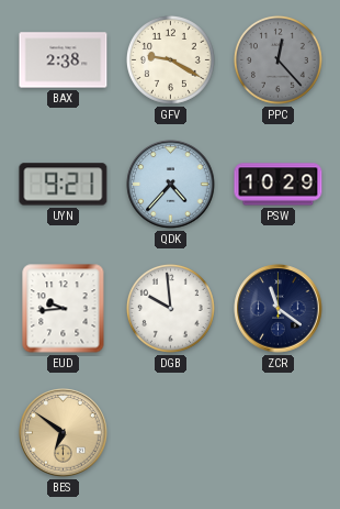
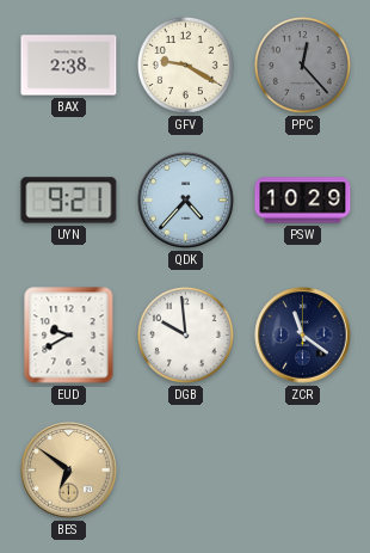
EUD: 9:44 -> 9:40 (69, 336)
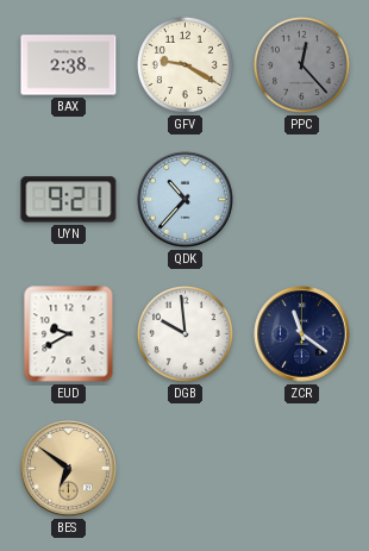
QDK: 4:37 -> 10:37 (186, 200)
PSW: 10:29 -> none (303, 201)
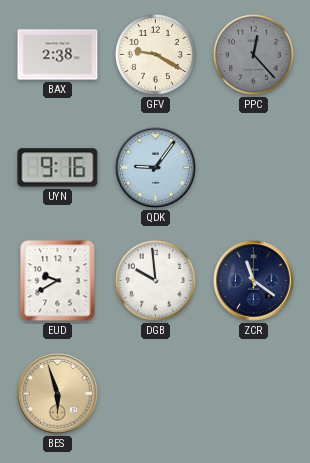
UYN: 9:21 -> 9:16 (58, 168)
QDK: 10:37 -> 9:06 (156, 168)
BES: 6:51 -> 5:57 (58, 394)
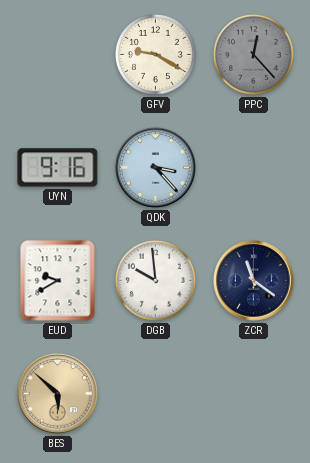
BAX: 2:38 -> none (58, 55)
QDK: 9:06 -> 3:23 (156, 168)
BES: 5:57 -> 5:52 (58, 394)
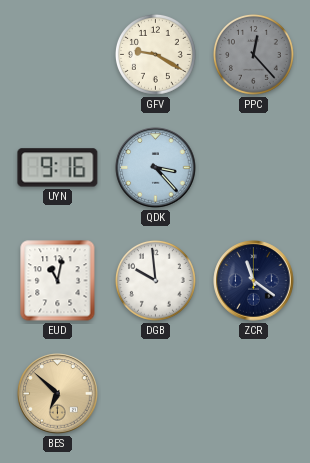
EUD: 9:40 -> 11:02 (58, 281)
BES: 5:52 -> 6:52 (58, 394)
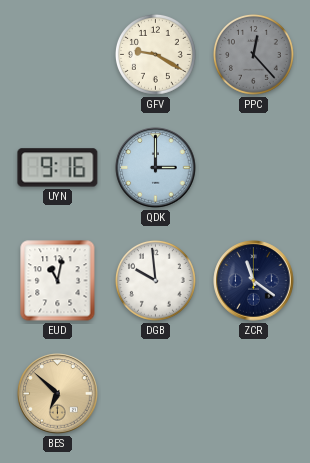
QDK: 3:23 -> 3:00 (156, 168)
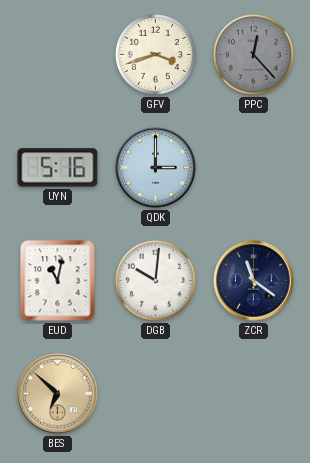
GFV: 9:20 -> 3:42 (155, 54)
UYN: 9:16 -> 5:16 (58, 168)
DGB: 9:59 -> 10:01 (155, 280)
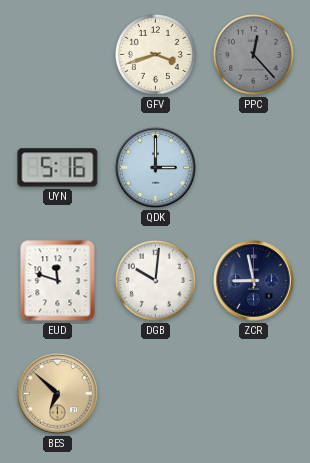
EUD: 11:02 -> 11:48 (58, 281)
ZCR: 11:21 -> 8:58 (254, 281)
